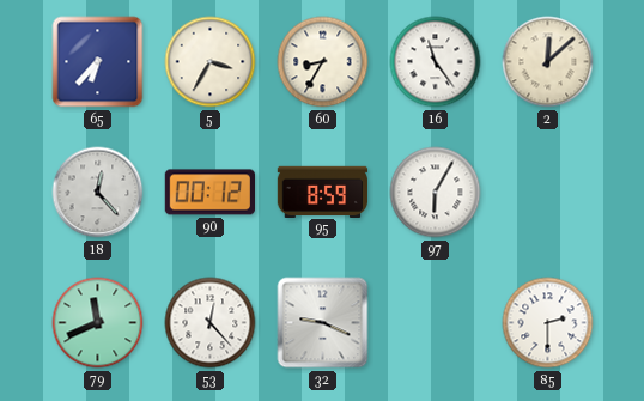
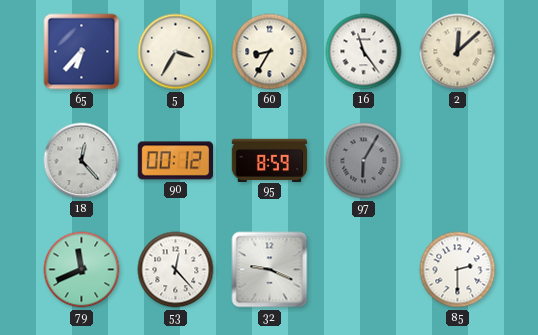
97 dial: white -> grey (364, 161)
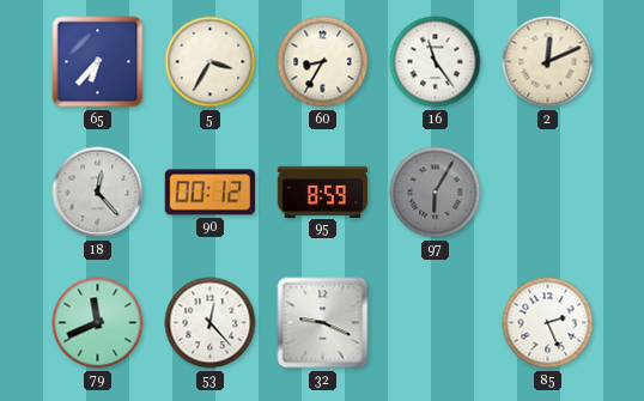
2: 12:08 -> 12:11 (548, 62)
85: 2:30 -> 2:26 (548, 323)
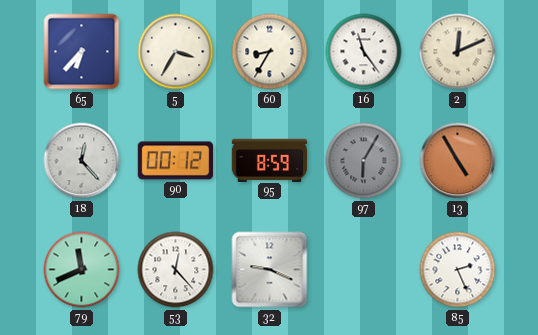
13: none -> 4:55 (458, 161)
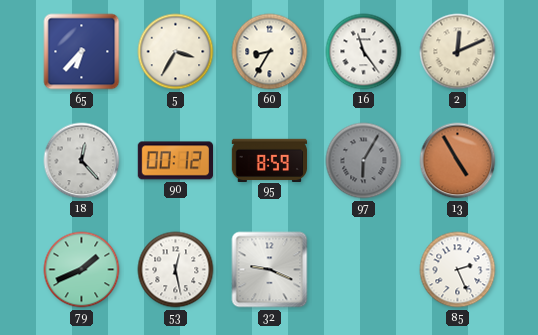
79: 11:41 -> 1:41 (82, 270)
53: 12:23 -> 12:28 (176, 270)
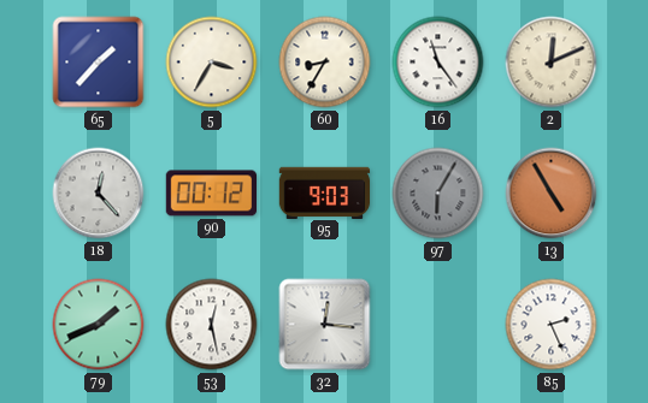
65: 6:37 -> 1:37 (99, 63)
95: 8:59 -> 9:03 (325, 192)
32: 9:19 -> 12:16 (325, 325)
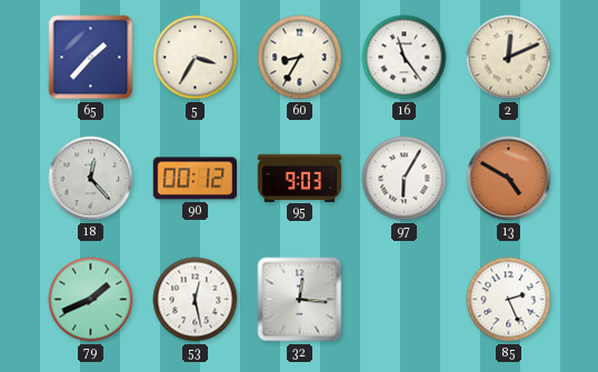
97 dial: grey -> white (405, 179)
13: 4:55 -> 4:50 (509, 179)
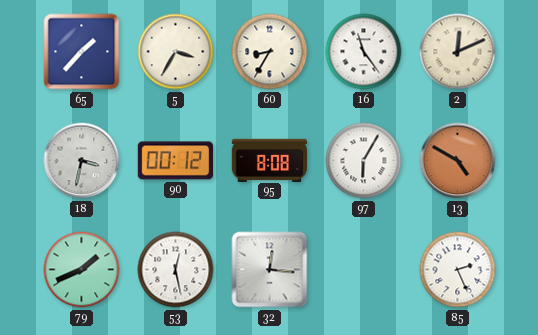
18: 12:23 -> 3:32 (82, 161)
95: 9:03 -> 8:08 (270, 160)
